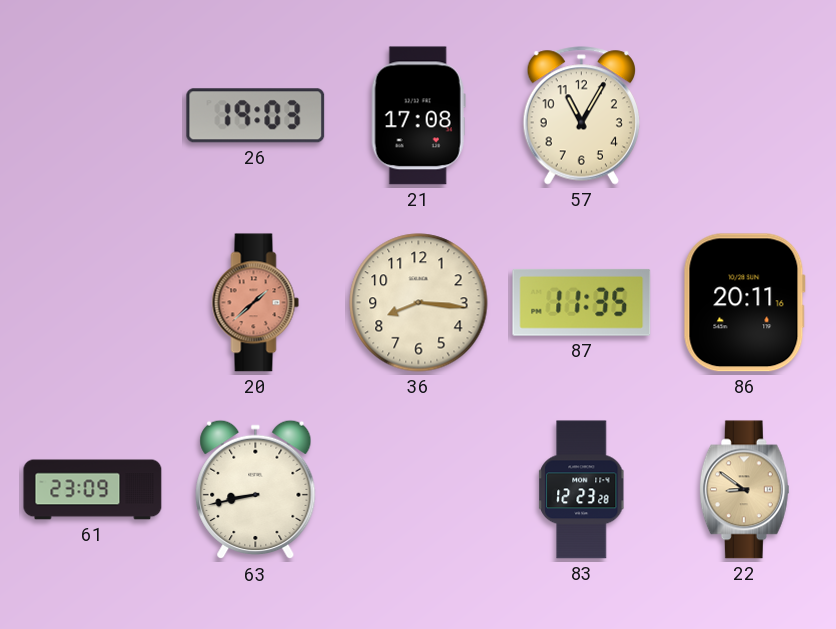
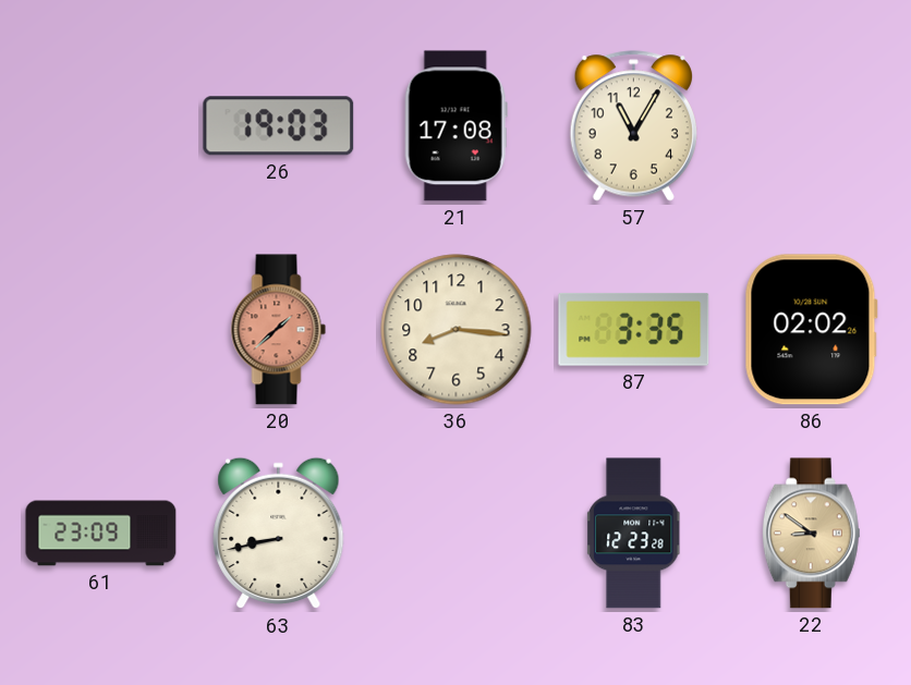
87: 11:35 -> 3:35 (634, 329)
86: 20:11 -> 02:02 (811, 330)
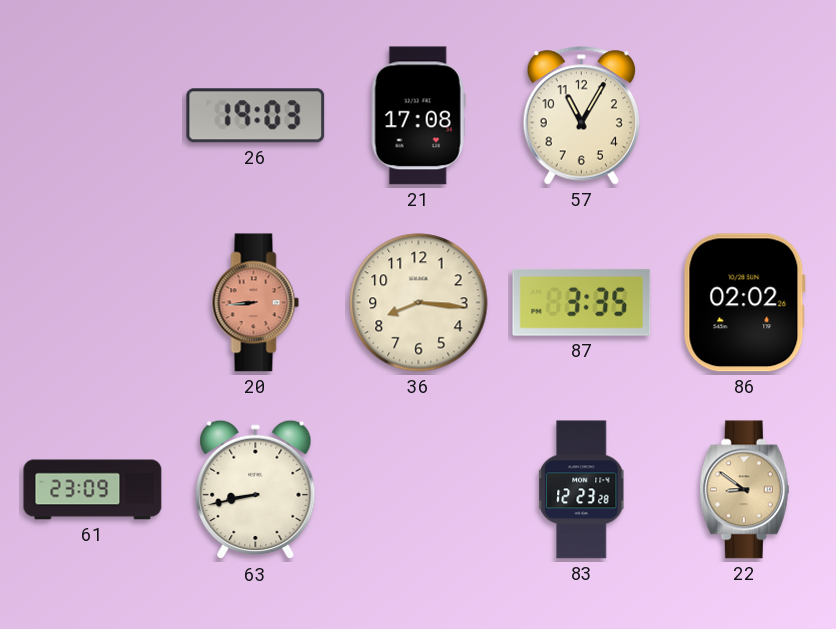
20: 1:38 -> 8:44 (256, 303)
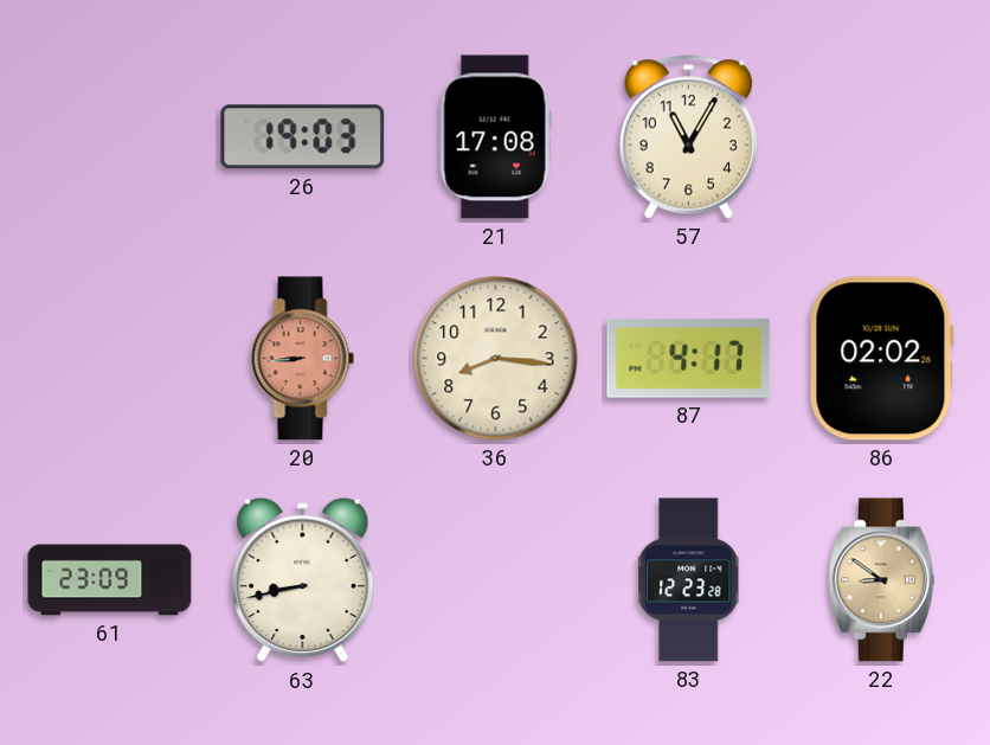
87: 3:35 -> 4:17 (689, 358)
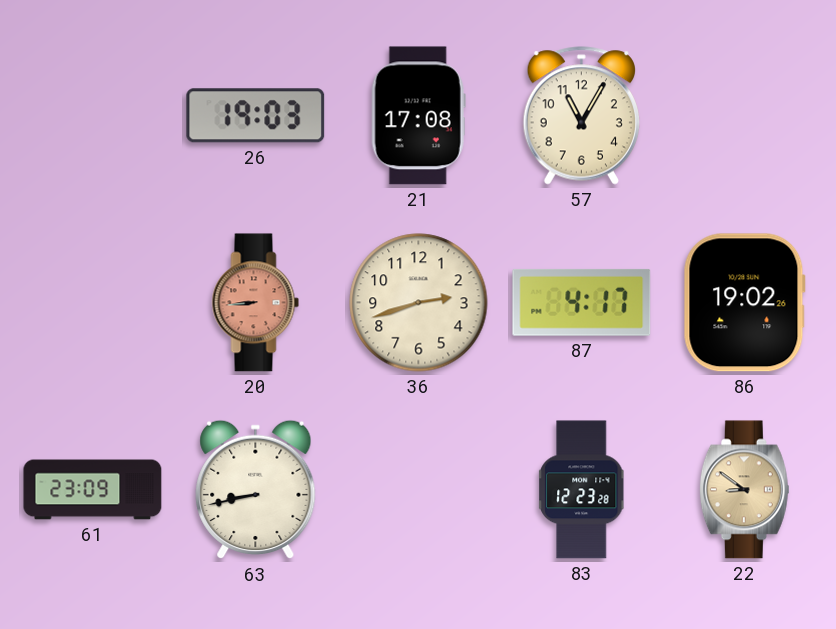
36: 8:16 -> 2:42 (419, 303)
86: 02:02 -> 19:02 (744, 303)
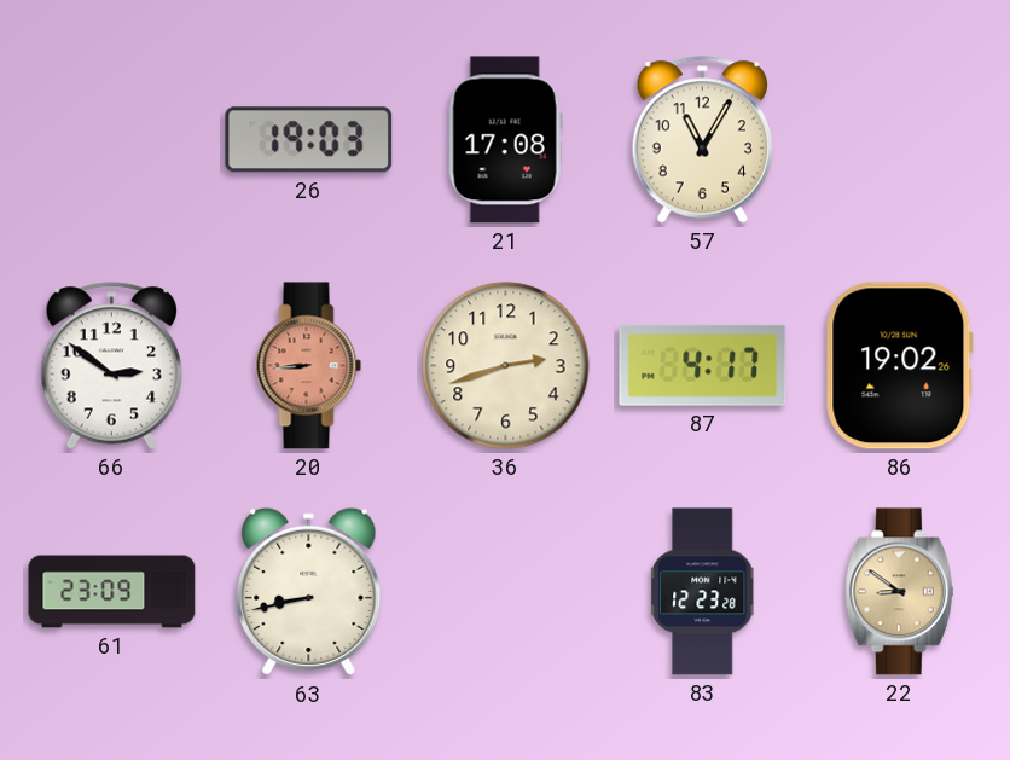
66: none -> 2:51 (111, 366)
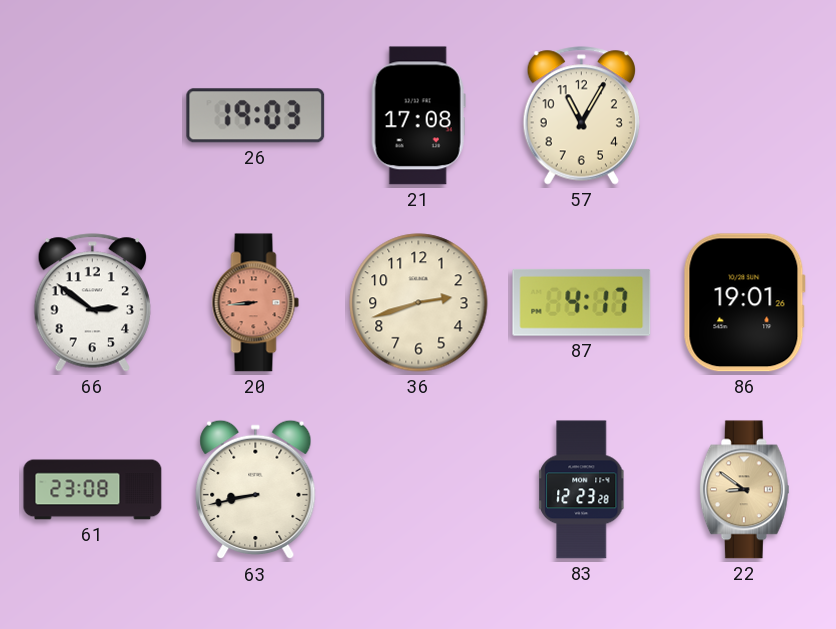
86: 19:02 -> 19:01 (744, 303)
61: 23:09 -> 23:08 (93, 490)
